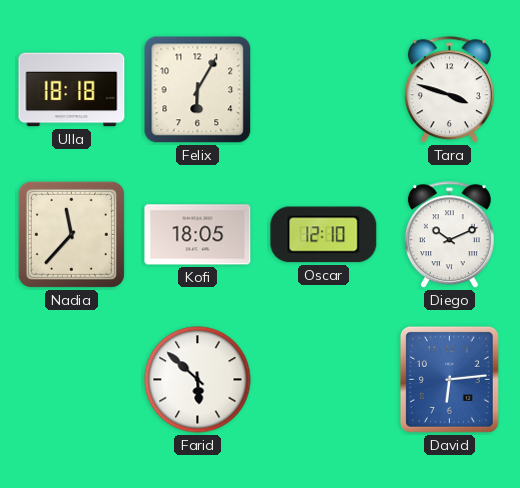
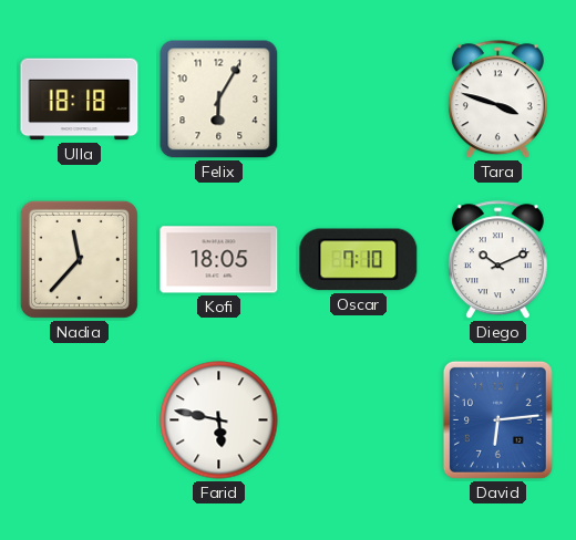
Oscar: 12:10 -> 7:10 (359, 260)
Farid: 5:52 -> 5:47 (219, 420)
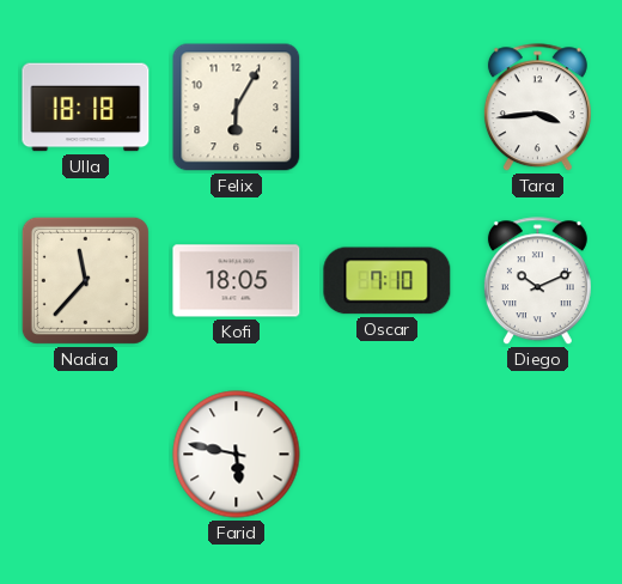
Tara: 3:48 -> 3:44 (537, 108)
David: 6:14 -> none (497, 419)
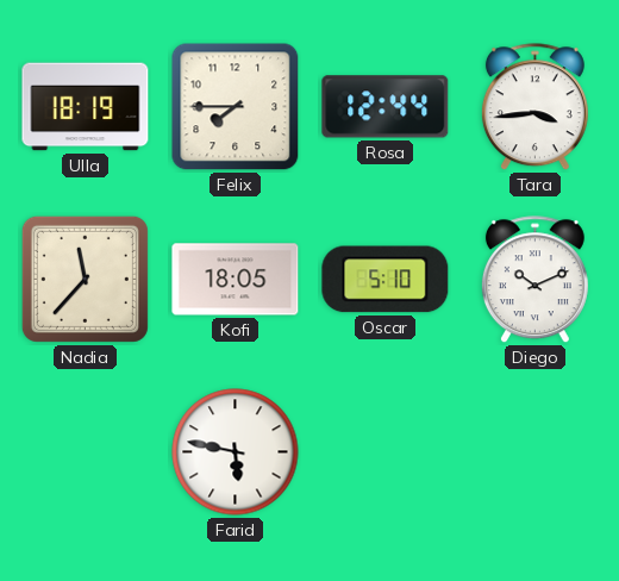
Ulla: 18:18 -> 18:19 (86, 107)
Felix: 6:05 -> 7:45 (236, 107)
Rosa: none -> 12:44 (386, 107)
Oscar: 7:10 -> 5:10 (386, 280)
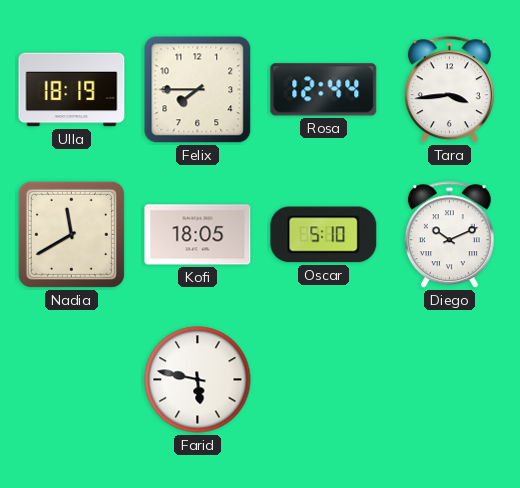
Nadia: 11:37 -> 11:40 (71, 234)
